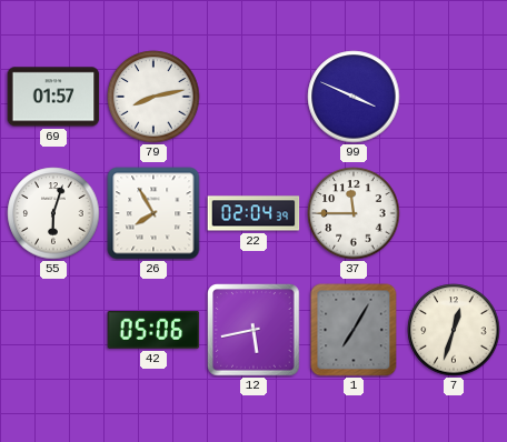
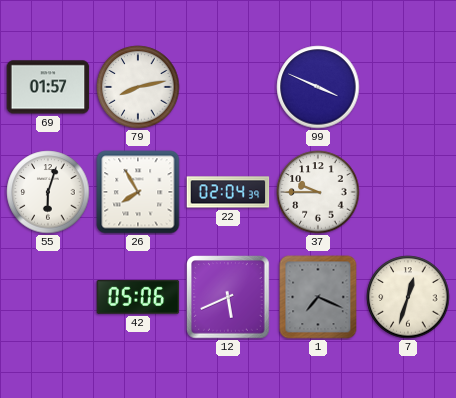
37: 11:45 -> 9:45 (318, 192)
12: 5:43 -> 5:41 (228, 297)
1: 7:05 -> 7:19 (318, 297)
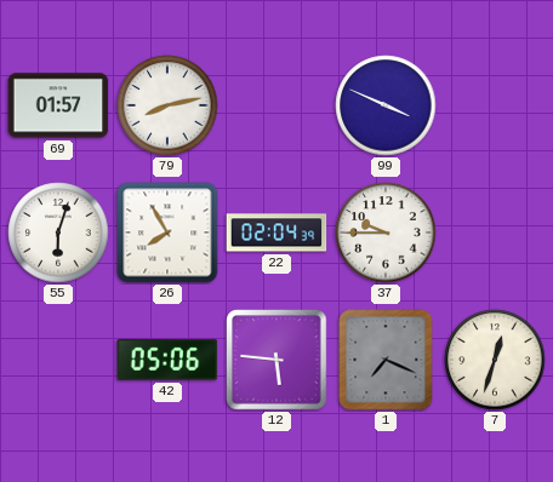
12: 5:41 -> 5:46 (276, 360)
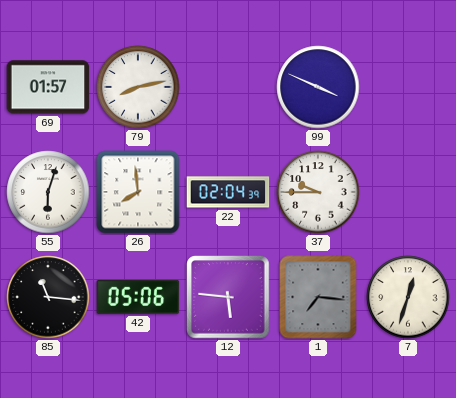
26: 7:55 -> 7:59 (138, 192)
85: none -> 11:16 (48, 297)
1: 7:19 -> 7:16 (318, 297)
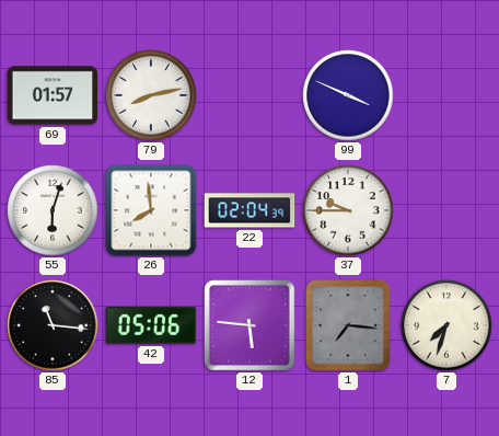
7: 12:33 -> 7:33 (446, 325)
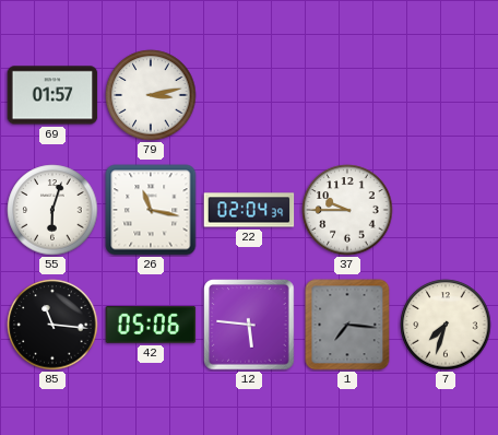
79: 8:13 -> 3:13 (151, 95)
99: 3:49 -> none (348, 95)
26: 7:59 -> 11:17 (151, 210)
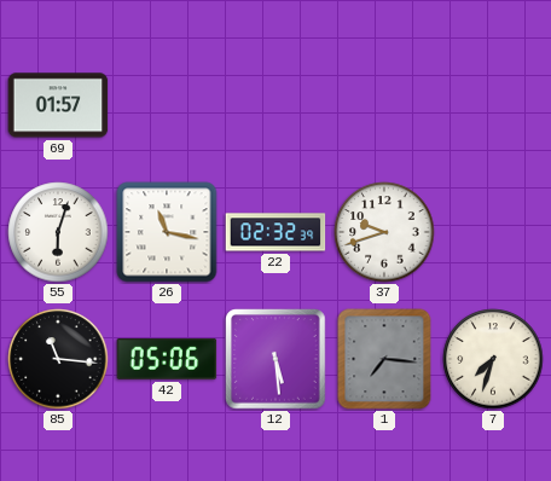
79: 3:13 -> none (151, 95)
22: 02:04 -> 02:32 (275, 232)
37: 9:45 -> 9:42 (384, 232)
12: 5:46 -> 5:29 (275, 359)
